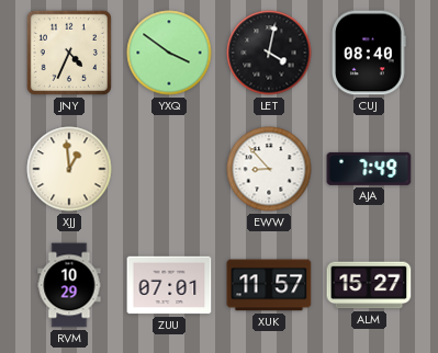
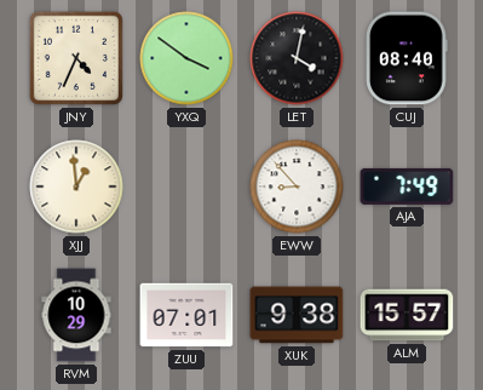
XUK: 11:57 -> 9:38 (297, 315)
ALM: 15:27 -> 15:57 (407, 315)
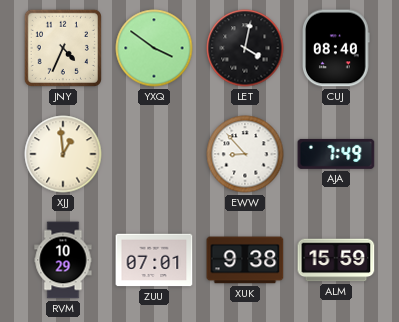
ALM: 15:57 -> 15:59 (336, 260)
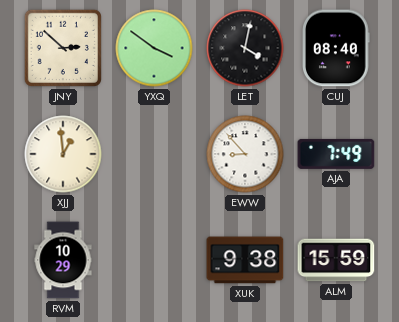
JNY: 4:34 -> 2:52 (63, 48)
ZUU: 07:01 -> none (154, 260)
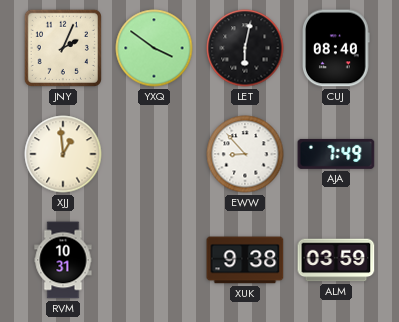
JNY: 2:52 -> 2:04 (63, 48)
LET: 4:02 -> 6:02 (245, 48)
RVM: 10:29 -> 10:31 (63, 260)
ALM: 15:59 -> 03:59 (336, 260)
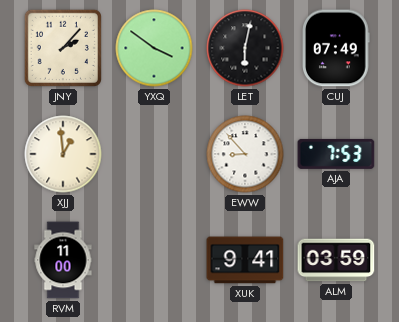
JNY: 2:04 -> 2:07 (63, 48)
CUJ: 08:40 -> 07:49 (336, 48)
AJA: 7:49 -> 7:53 (336, 154)
RVM: 10:31 -> 11:00 (63, 260)
XUK: 9:38 -> 9:41 (245, 260)
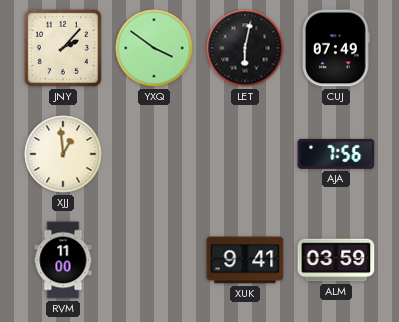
EWW: 8:53 -> none (245, 154)
AJA: 7:53 -> 7:56 (336, 154)
